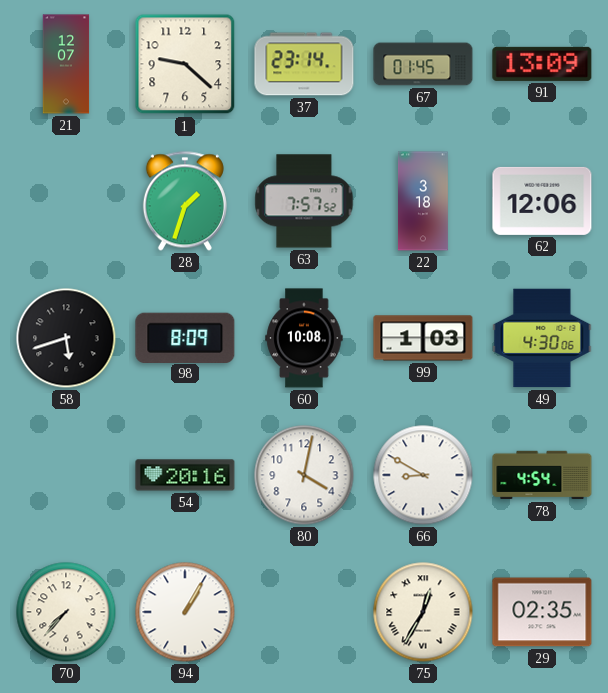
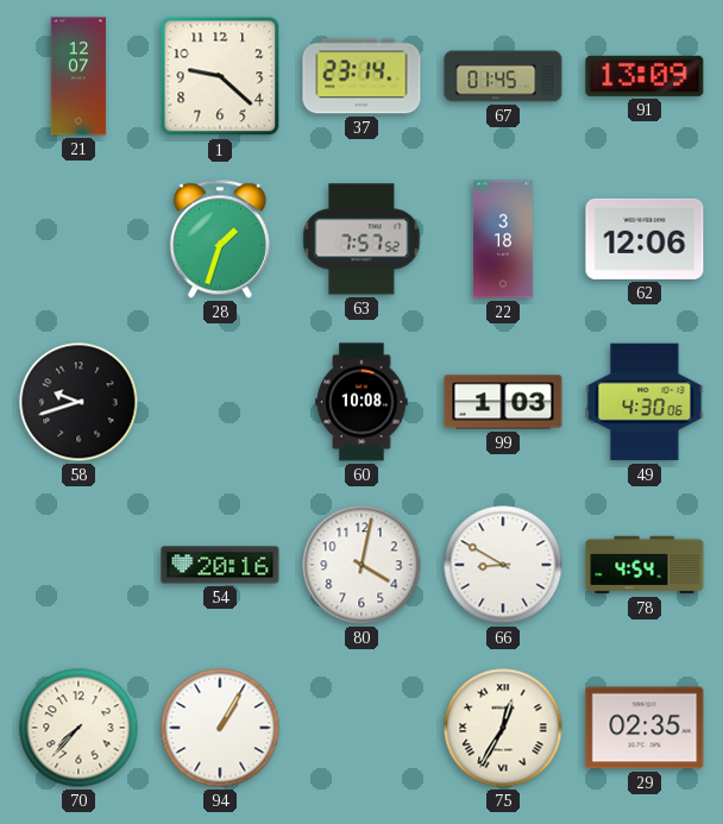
58: 5:42 -> 9:42 (78, 402)
98: 8:09 -> none (185, 337)
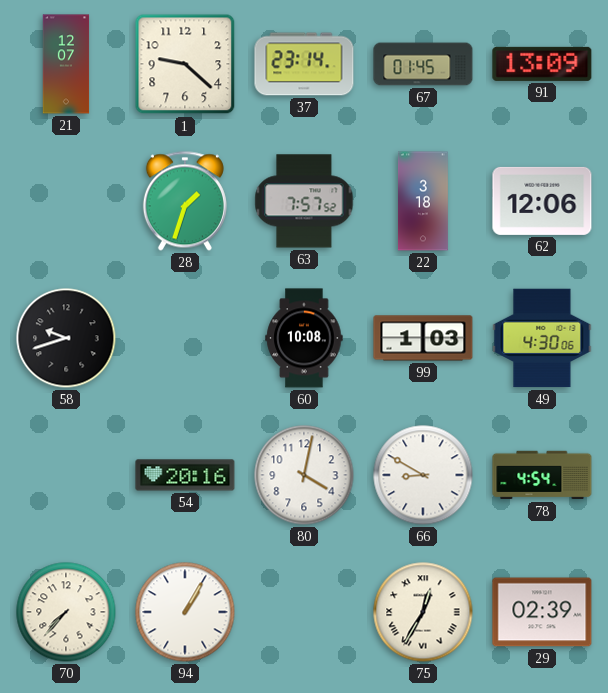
29: 02:35 -> 02:39 (542, 612)
